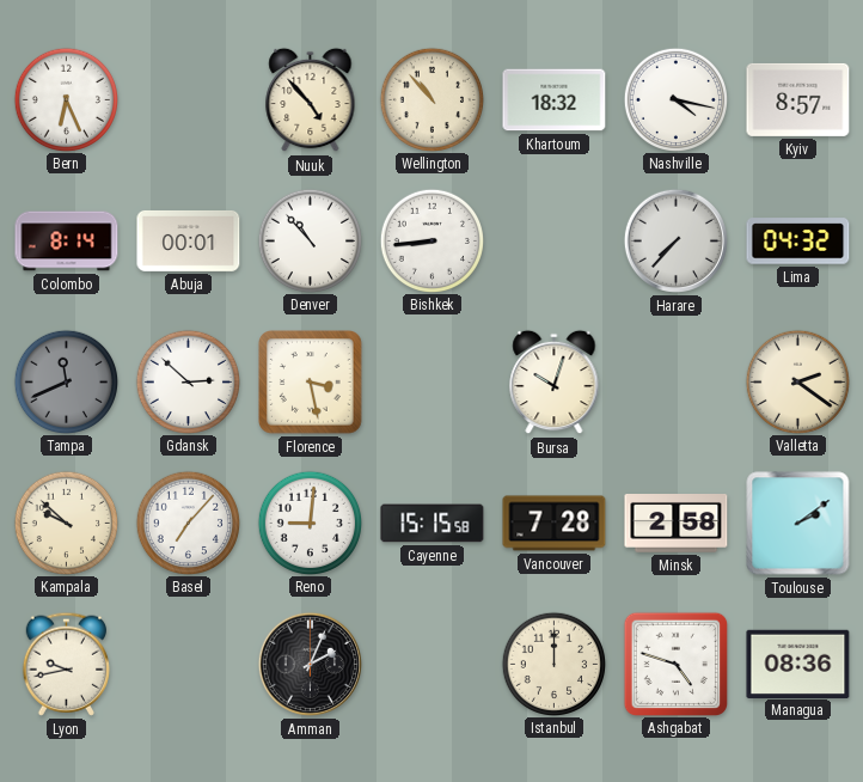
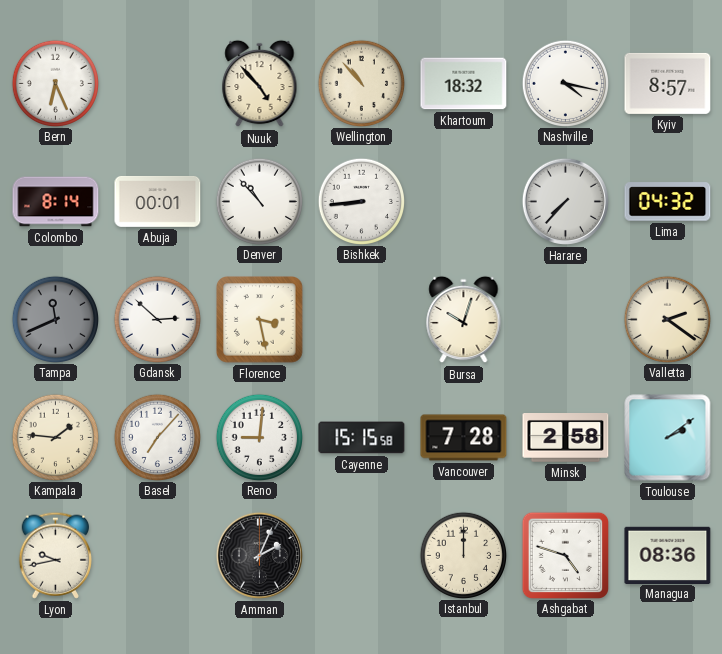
Kampala: 9:52 -> 1:46 (55, 437)
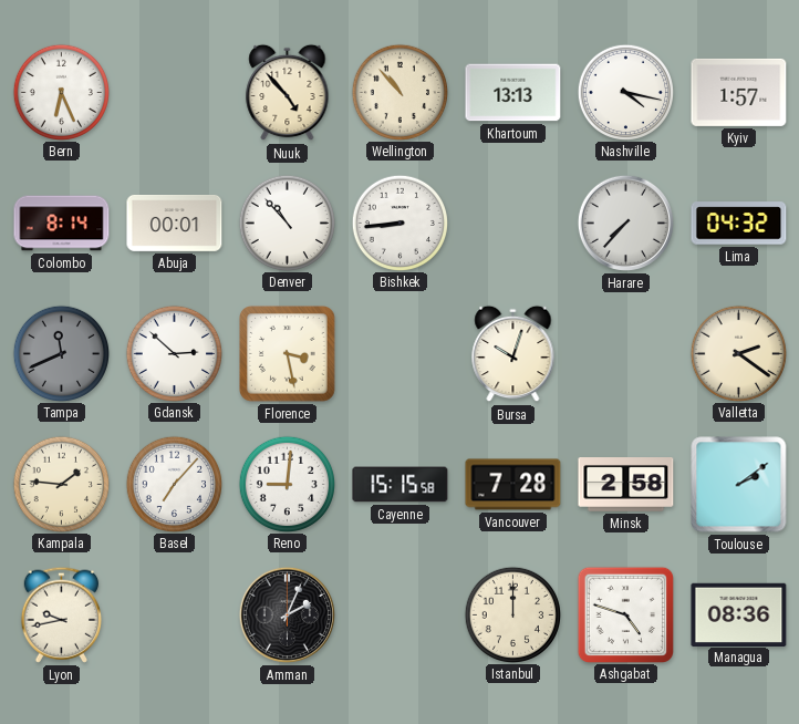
Khartoum: 18:32 -> 13:13 (513, 93)
Kyiv: 8:57 -> 1:57 (739, 92)
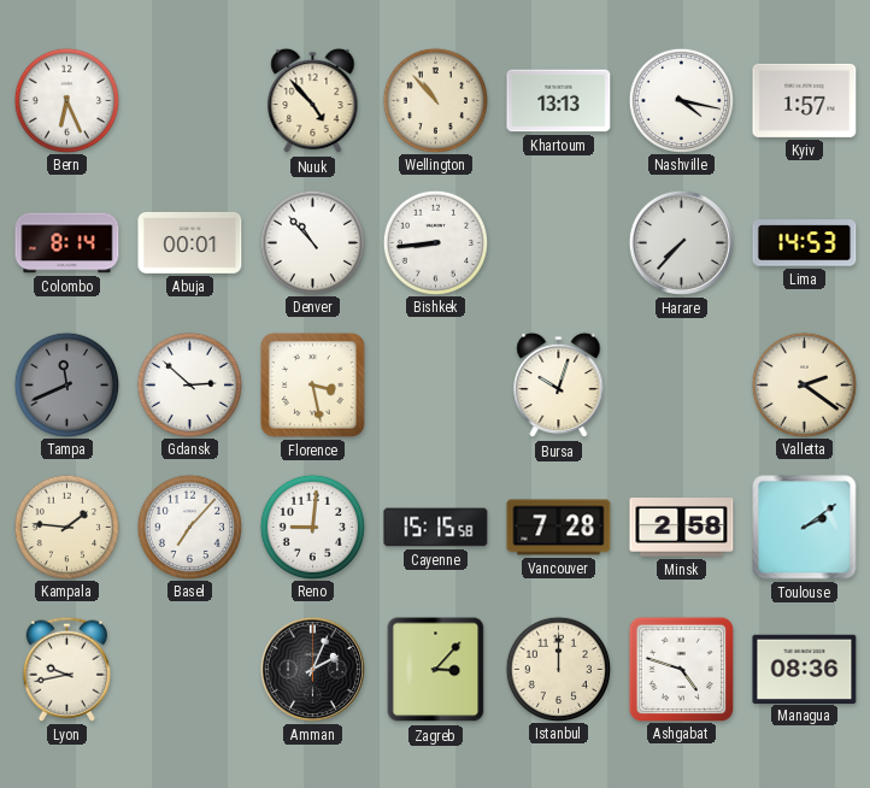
Lima: 04:32 -> 14:53 (805, 243)
Zagreb: none -> 3:07 (436, 670)
